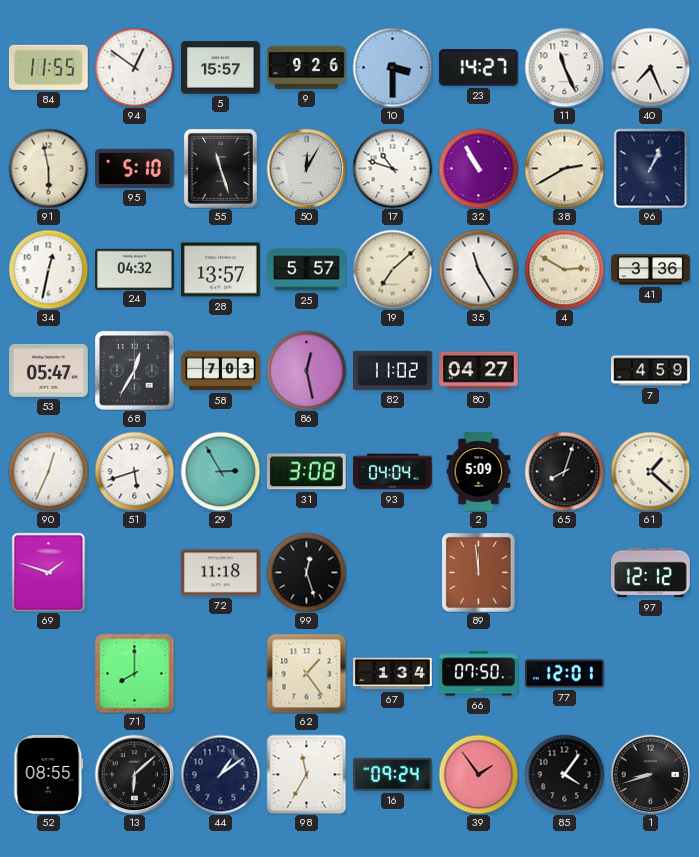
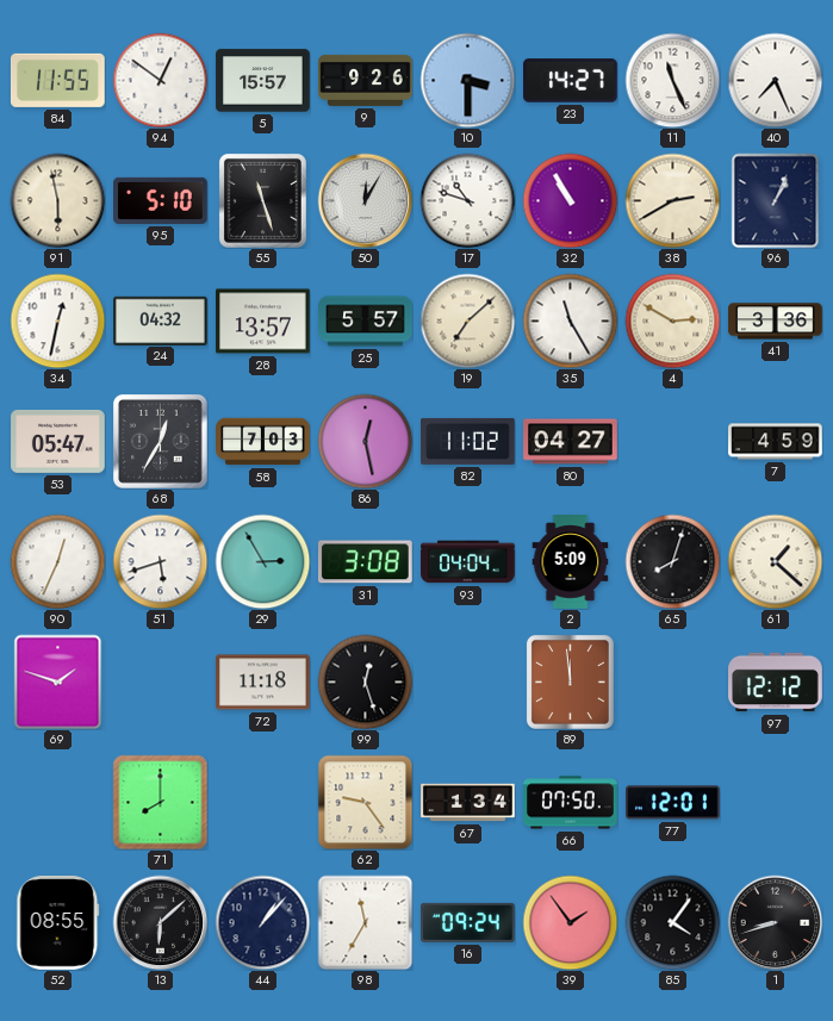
62: 1:24 -> 9:24 (365, 802)
44: 1:09 -> 1:07 (262, 922)
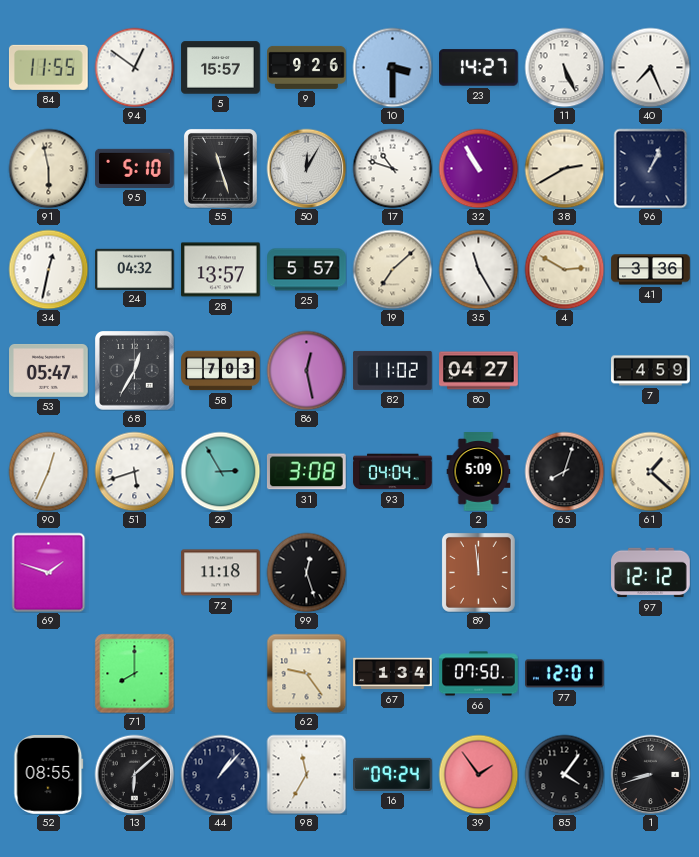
11: 11:26 -> 5:26 (564, 67)
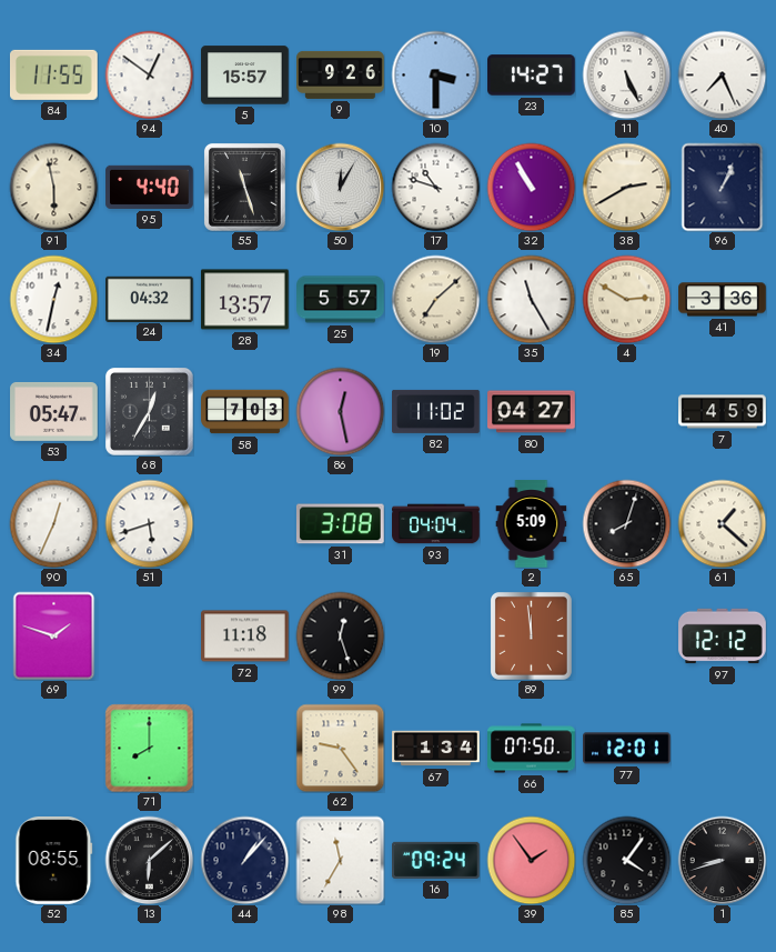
95: 5:10 -> 4:40 (150, 187)
29: 2:55 -> none (220, 471)
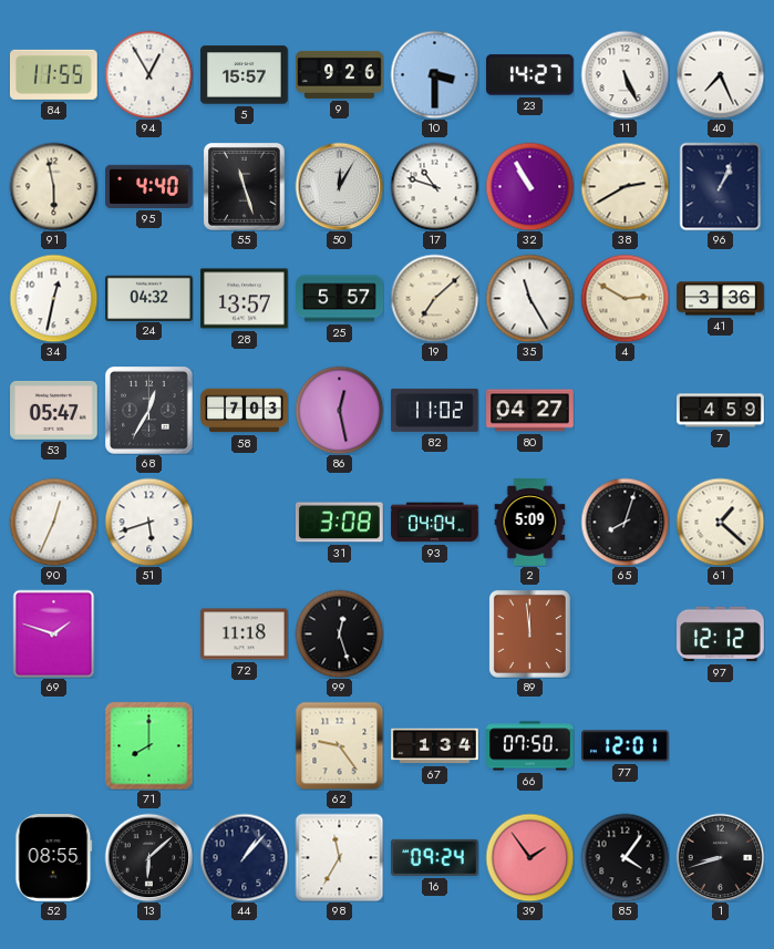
94: 12:51 -> 12:55 (148, 74)
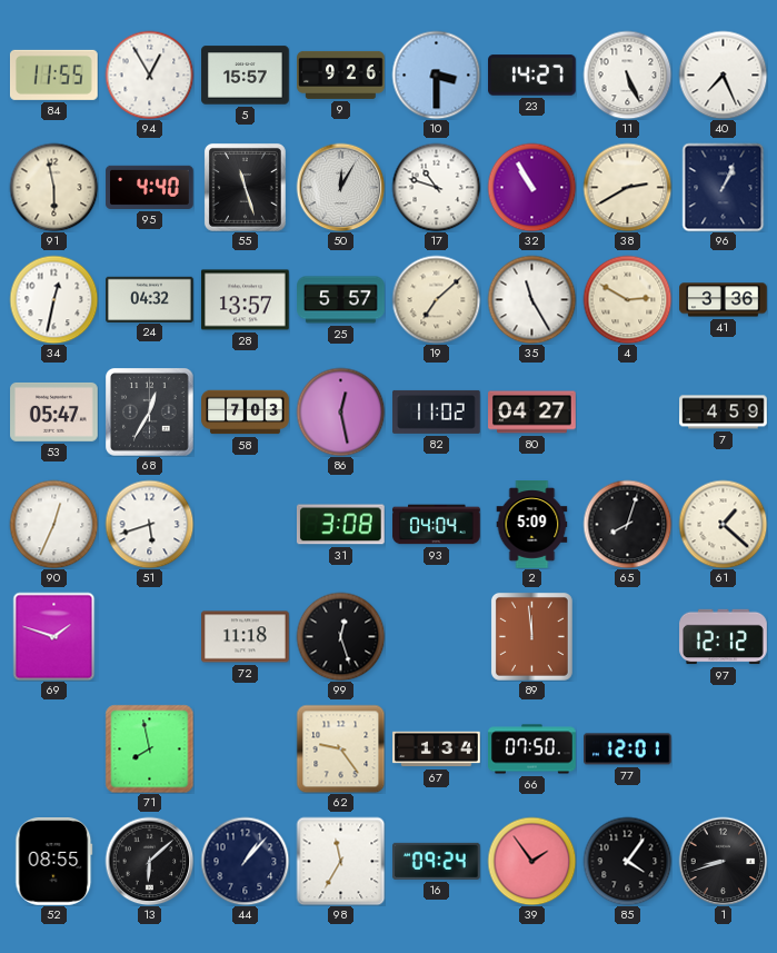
71: 8:00 -> 7:58 (149, 748)
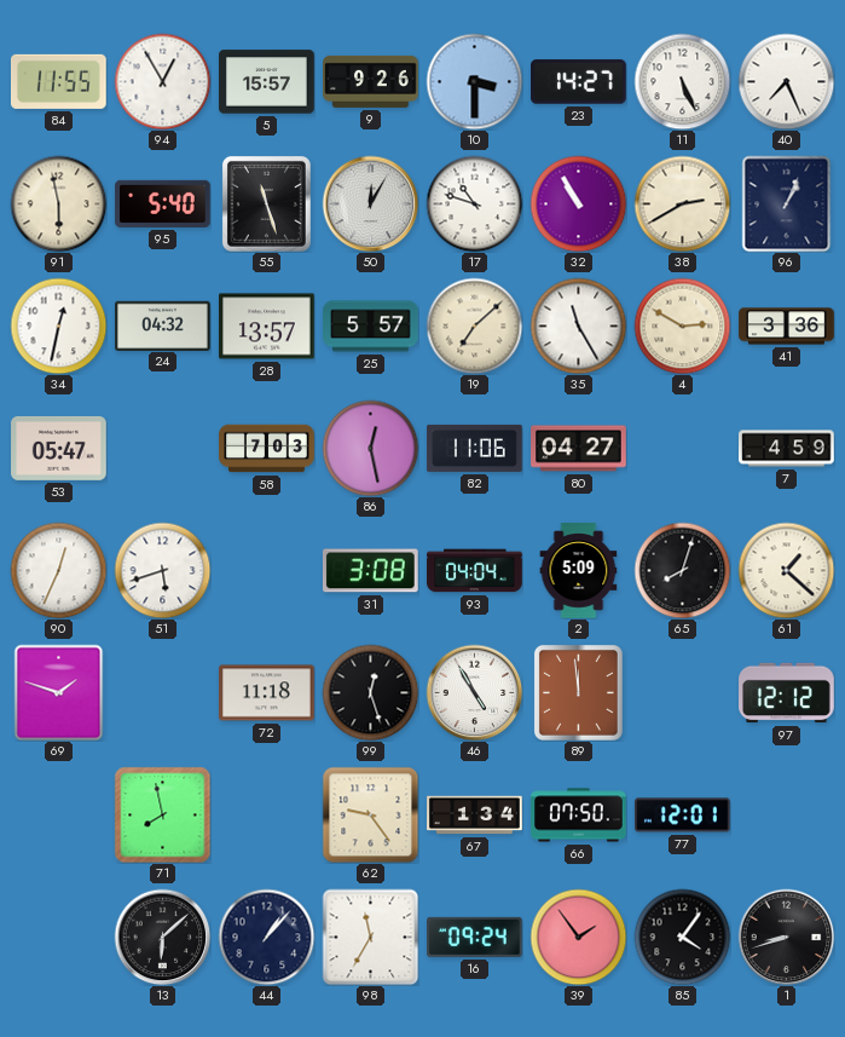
95: 4:40 -> 5:40 (163, 203)
68: 12:35 -> none (150, 413)
82: 11:02 -> 11:06 (475, 448)
46: none -> 4:55 (474, 692)
52: 08:55 -> none (54, 862)
